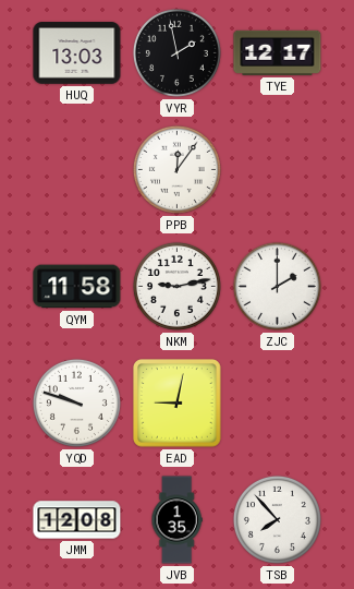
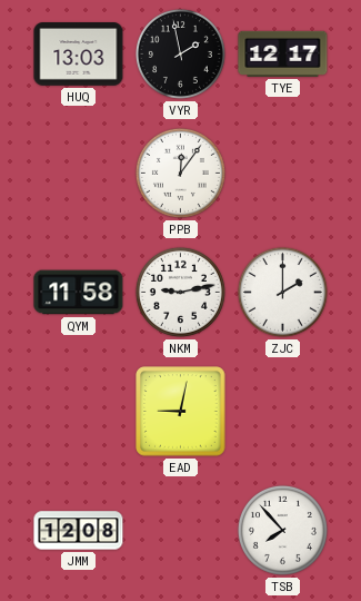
YQD: 9:48 -> none (76, 402)
JVB: 1:35 -> none (176, 520)
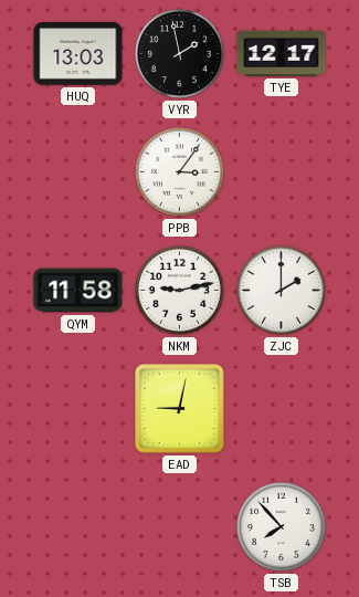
PPB: 12:06 -> 3:06 (179, 171)
JMM: 12:08 -> none (79, 531)
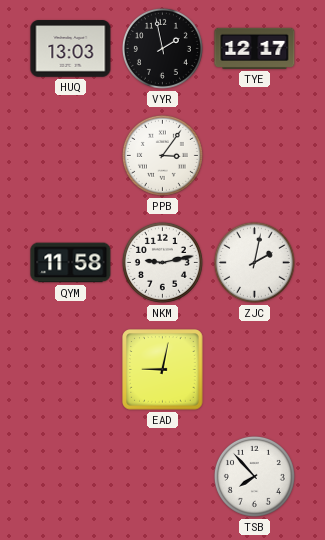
ZJC: 2:00 -> 2:02 (254, 262)
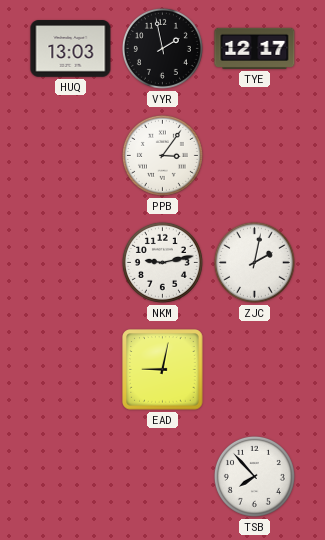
QYM: 11:58 -> none (71, 263)
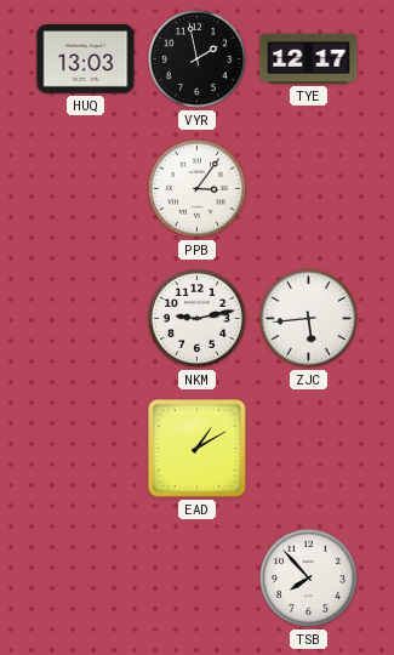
ZJC: 2:02 -> 5:44 (308, 318)
EAD: 9:02 -> 1:10 (198, 449)
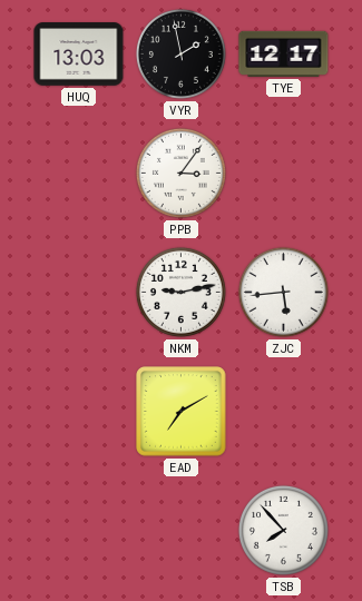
EAD: 1:10 -> 7:10 (182, 412)
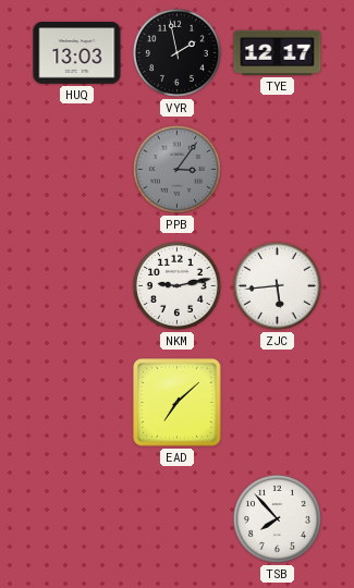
PPB dial: white -> grey (176, 169)
EAD: 7:10 -> 7:08 (178, 403)
